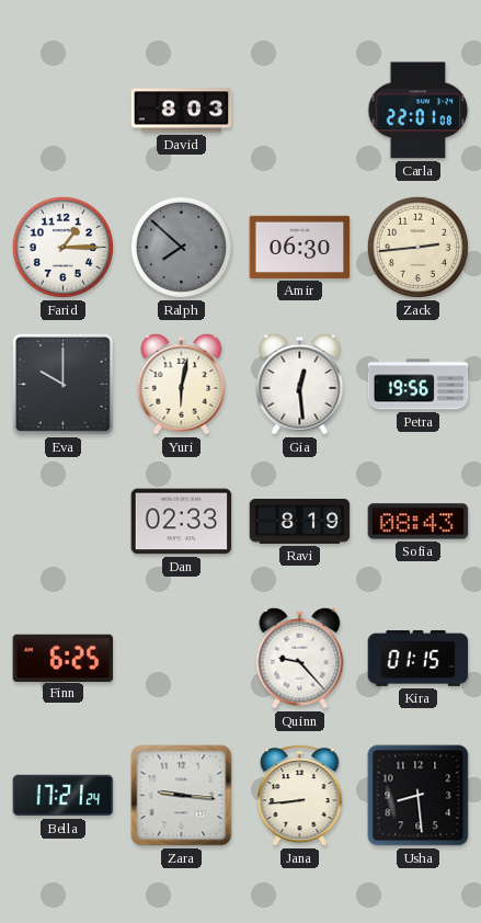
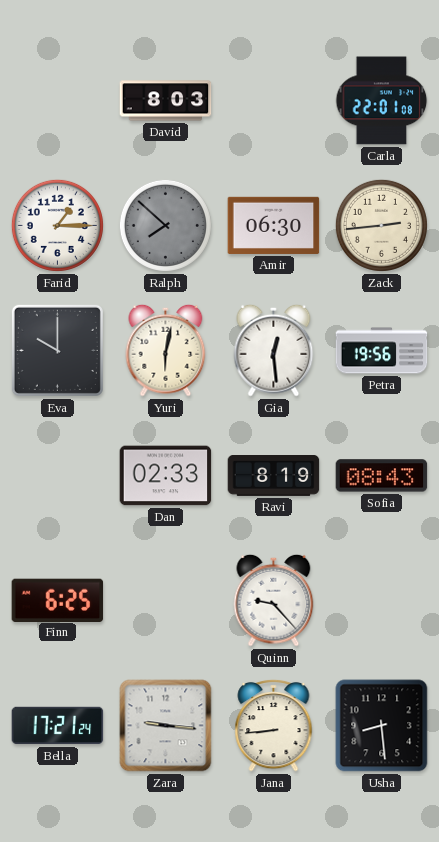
Kira: 01:15 -> none (419, 658)
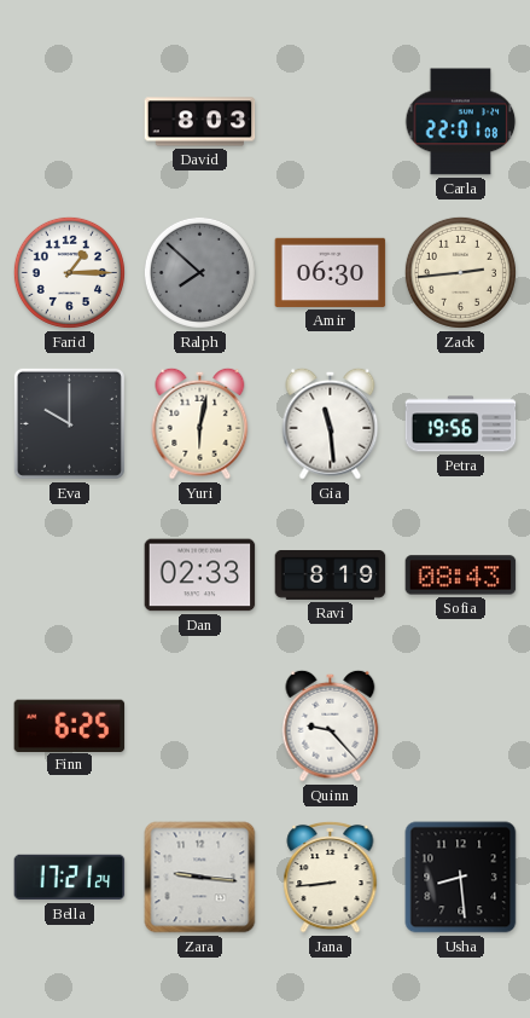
Gia: 12:29 -> 11:29 (331, 423)
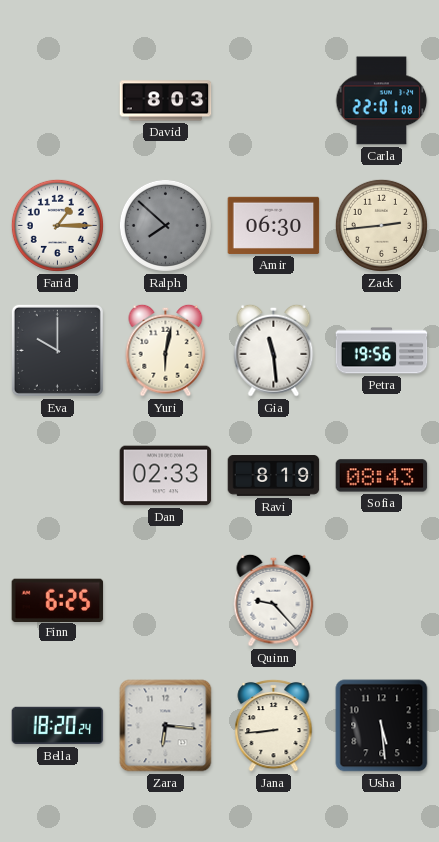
Bella: 17:21 -> 18:20 (58, 726)
Zara: 9:16 -> 6:16 (166, 726)
Usha: 8:29 -> 5:29 (382, 726)
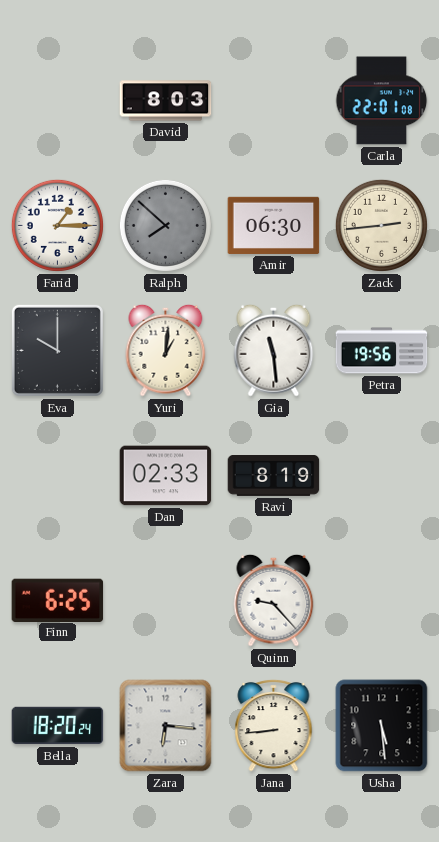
Yuri: 6:02 -> 1:01 (166, 350)
Sofia: 08:43 -> none (382, 476)
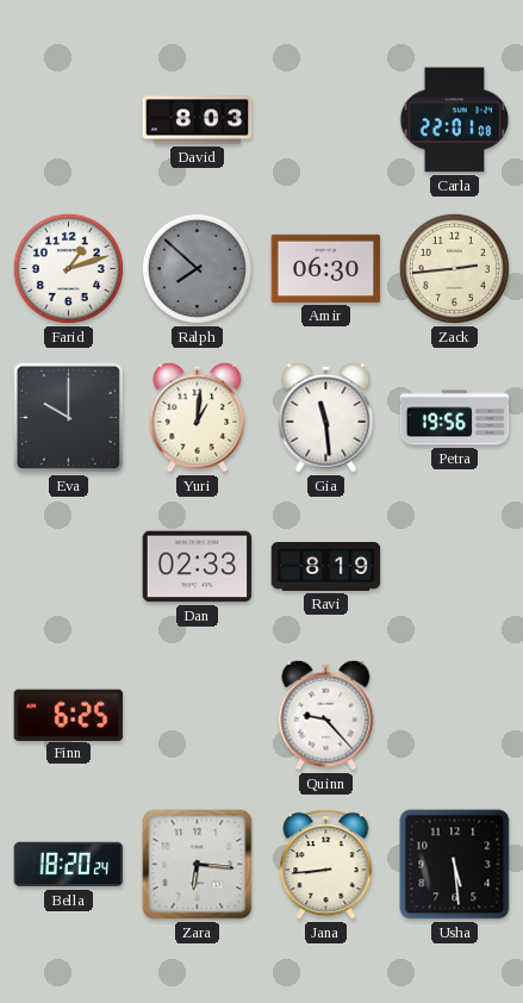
Farid: 1:15 -> 1:12 (68, 268)
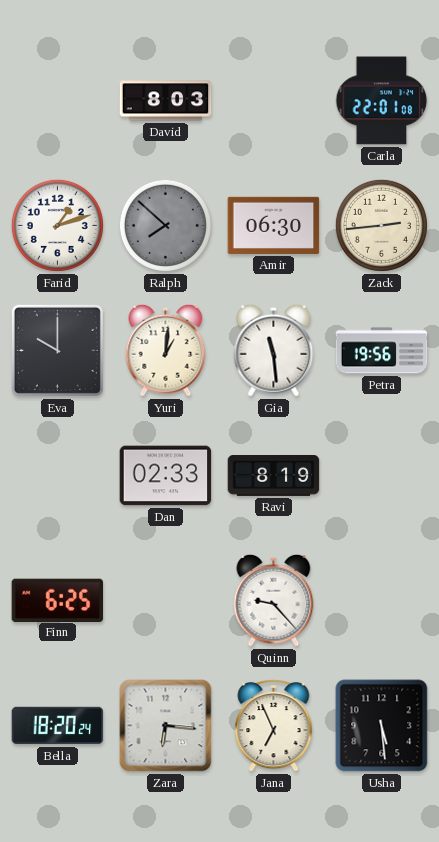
Jana: 8:44 -> 6:56 (274, 725)
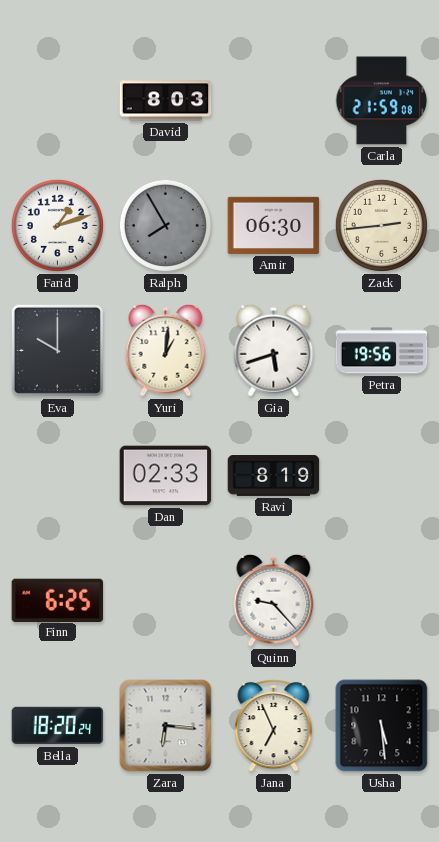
Carla: 22:01 -> 21:59 (382, 101)
Ralph: 7:52 -> 7:55 (165, 225)
Gia: 11:29 -> 5:42 (274, 350)
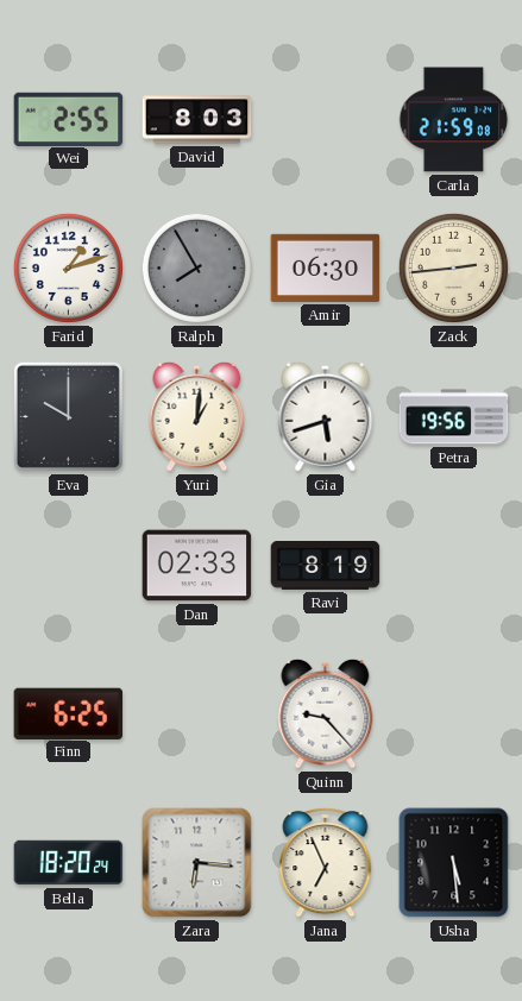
Wei: none -> 2:55 (69, 119)
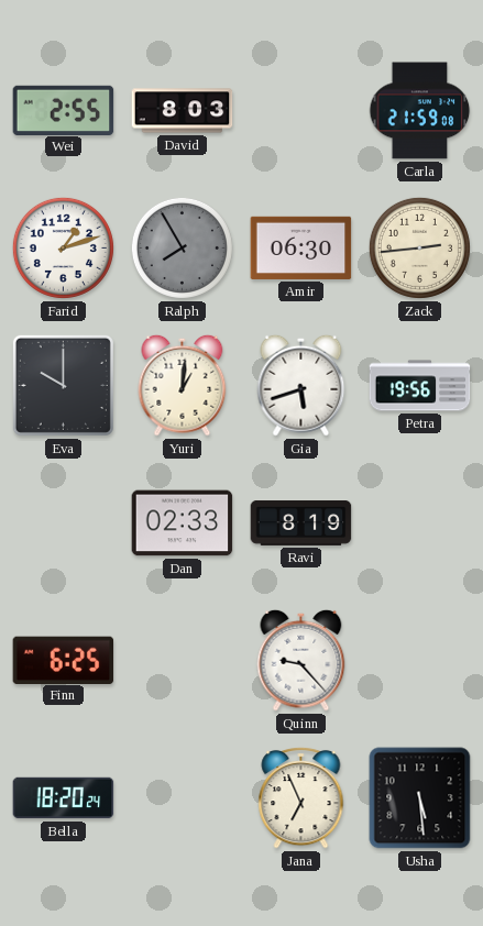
Zara: 6:16 -> none (197, 863)
